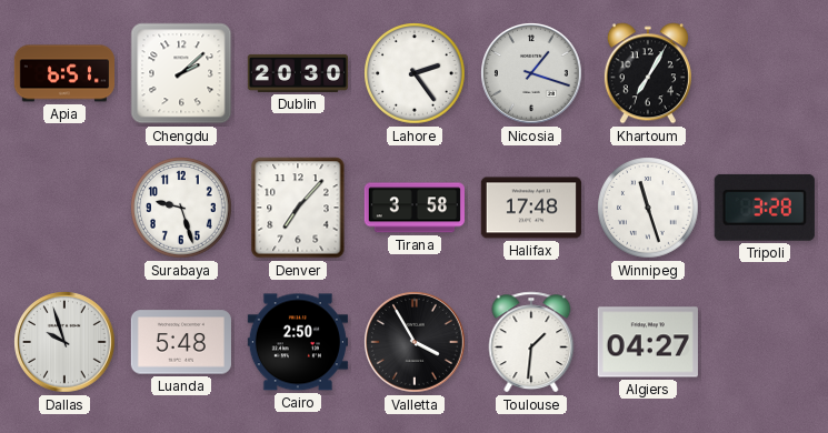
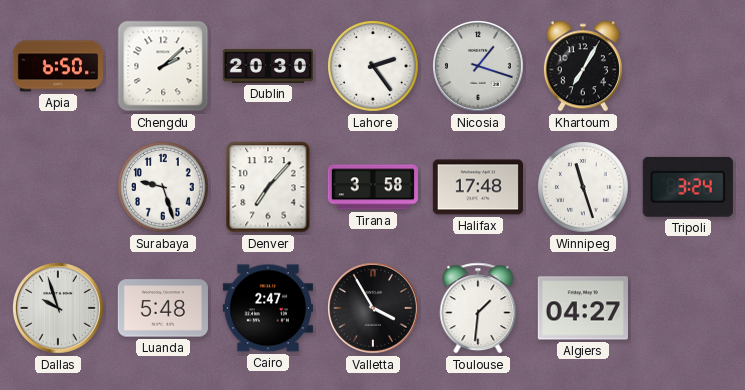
Apia: 6:51 -> 6:50 (57, 66)
Tripoli: 3:28 -> 3:24 (688, 187)
Cairo: 2:50 -> 2:47 (268, 308)
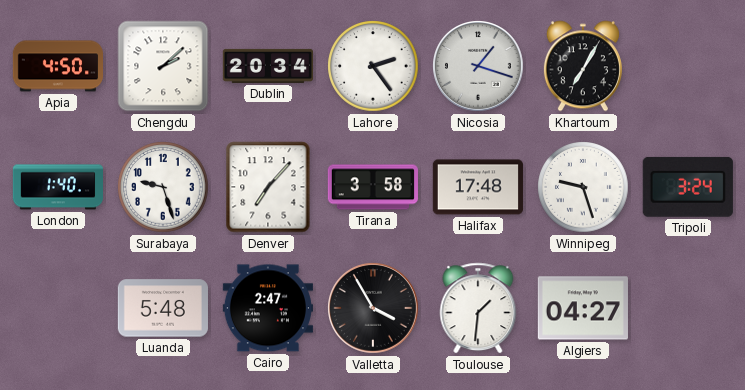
Apia: 6:50 -> 4:50 (57, 66)
Dublin: 20:30 -> 20:34 (267, 66)
London: none -> 1:40 (57, 187)
Winnipeg: 11:27 -> 9:27 (583, 187)
Dallas: 9:57 -> none (59, 309)
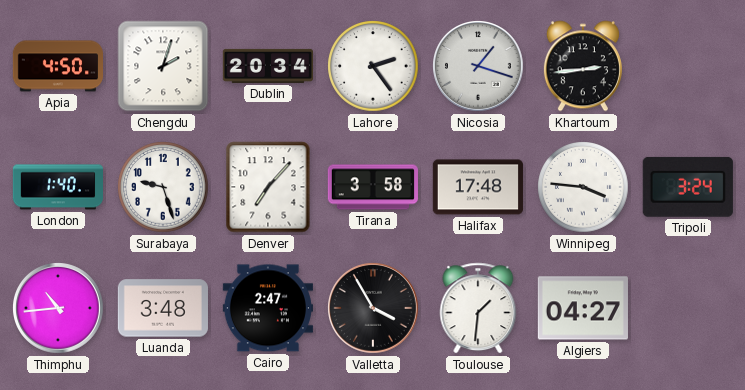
Chengdu: 2:08 -> 2:03 (163, 66)
Khartoum: 7:05 -> 2:44 (583, 66)
Winnipeg: 9:27 -> 3:46 (583, 187)
Thimphu: none -> 10:44 (59, 309)
Luanda: 5:48 -> 3:48 (163, 308)
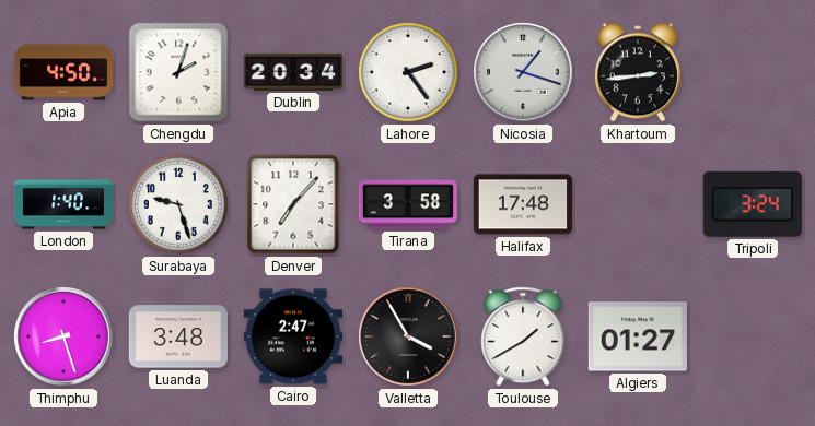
Winnipeg: 3:46 -> none (583, 187)
Thimphu: 10:44 -> 8:27 (65, 338)
Toulouse: 1:31 -> 1:40 (523, 336)
Algiers: 04:27 -> 01:27 (638, 336)
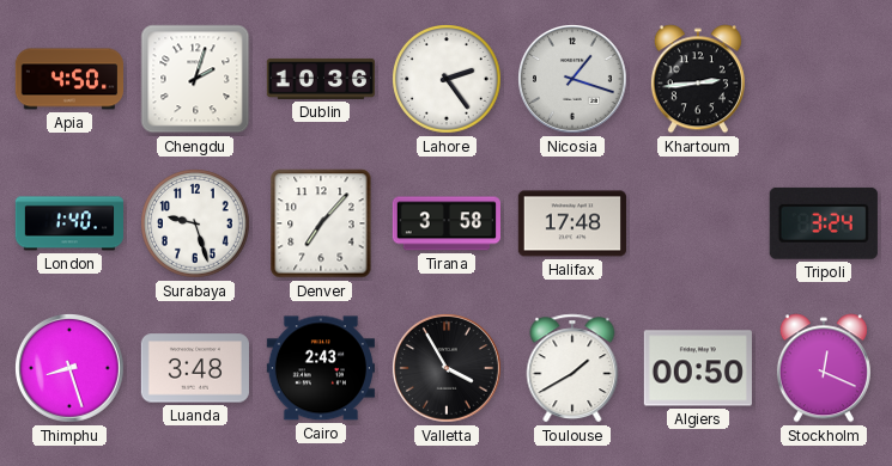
Dublin: 20:34 -> 10:36 (320, 79)
Cairo: 2:47 -> 2:43 (321, 368)
Algiers: 01:27 -> 00:50 (698, 368)
Stockholm: none -> 12:19 (824, 368)
